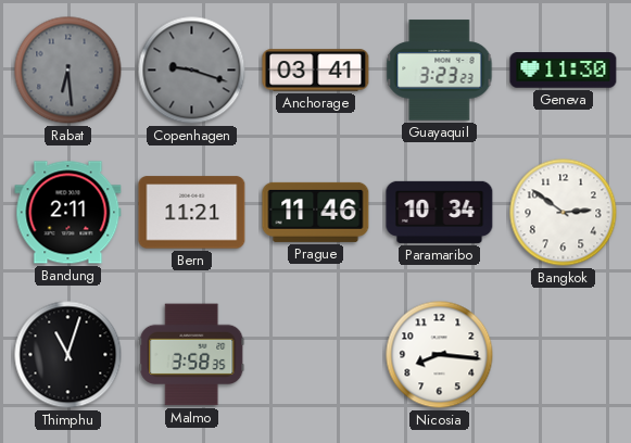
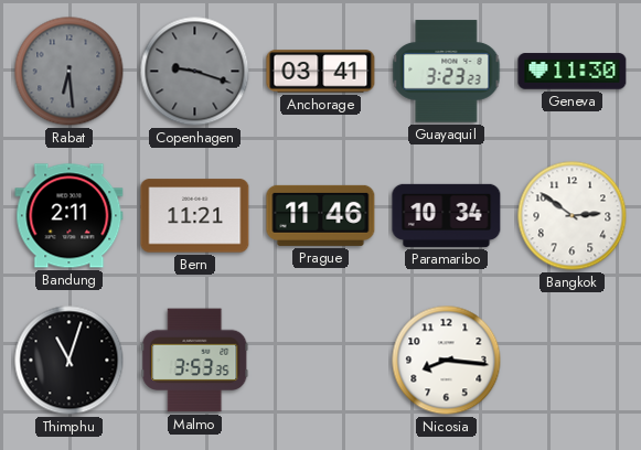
Malmo: 3:58 -> 3:53 (195, 361)
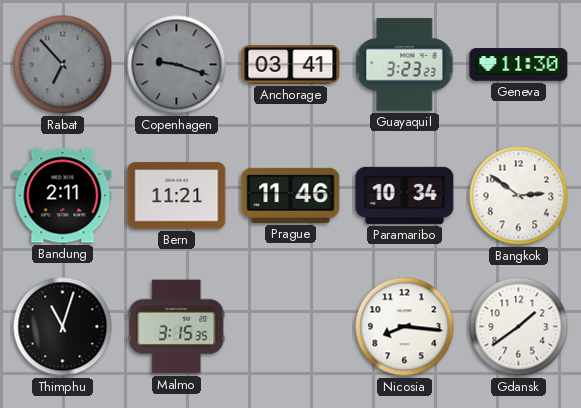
Rabat: 6:29 -> 6:53 (63, 65)
Malmo: 3:53 -> 3:15 (177, 327)
Gdansk: none -> 1:39 (519, 327)
